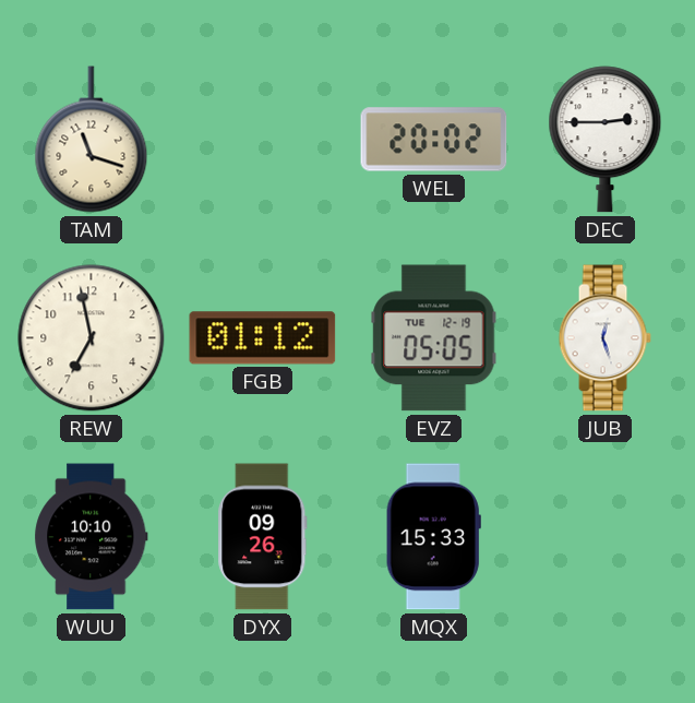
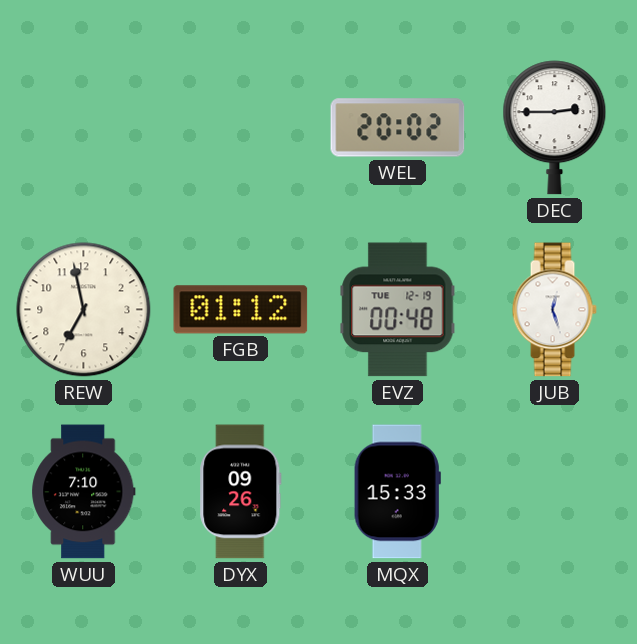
TAM: 11:18 -> none (92, 140)
EVZ: 05:05 -> 00:48 (398, 310)
WUU: 10:10 -> 7:10 (84, 492)
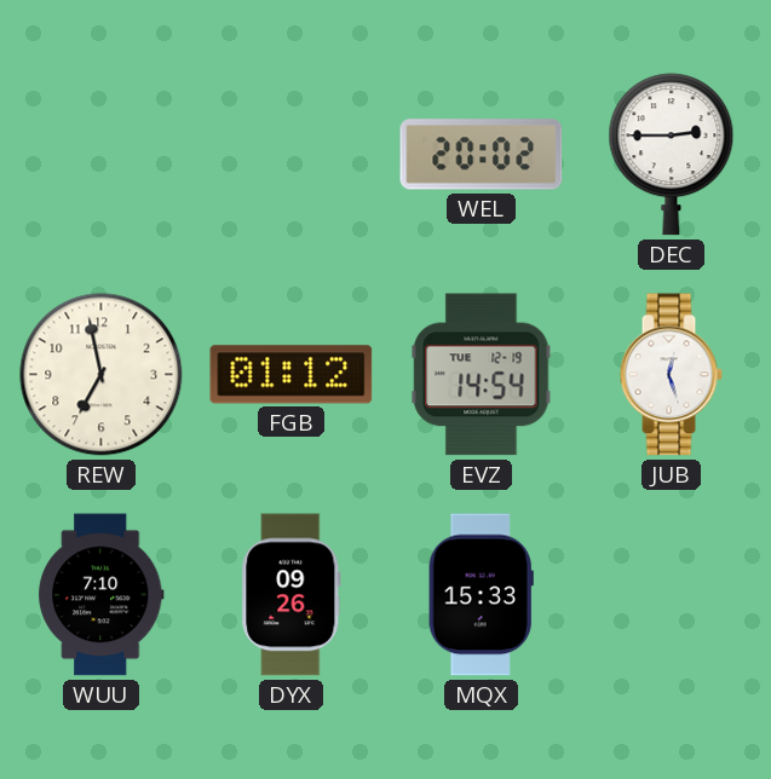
EVZ: 00:48 -> 14:54 (482, 375)
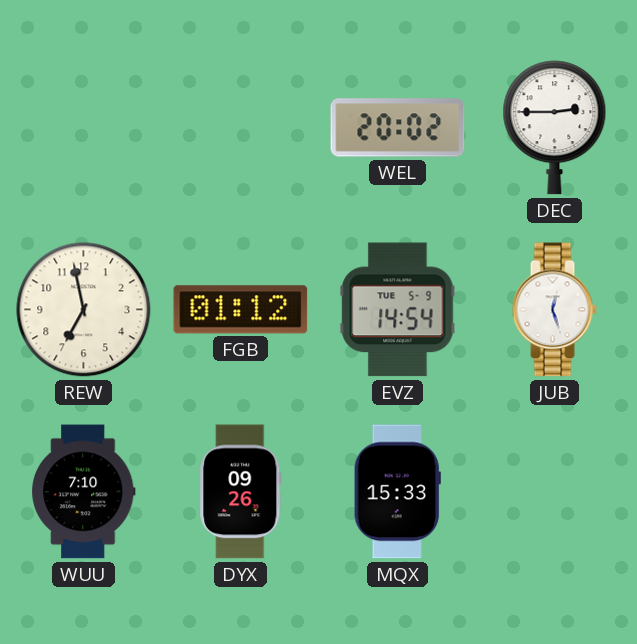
EVZ date: TUE 12-19 -> TUE 5-9 (398, 310)
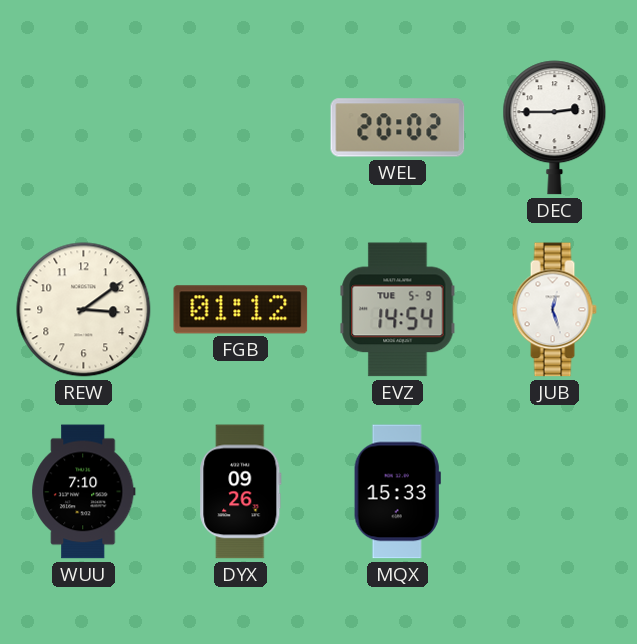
REW: 6:58 -> 3:09 (84, 310)
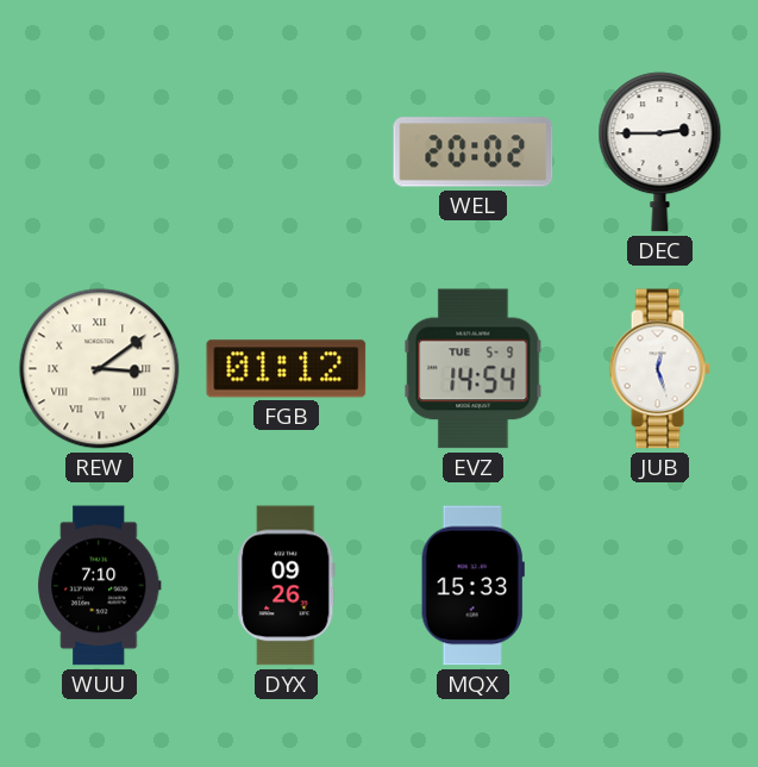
REW numerals: Arabic -> Roman (100, 369)
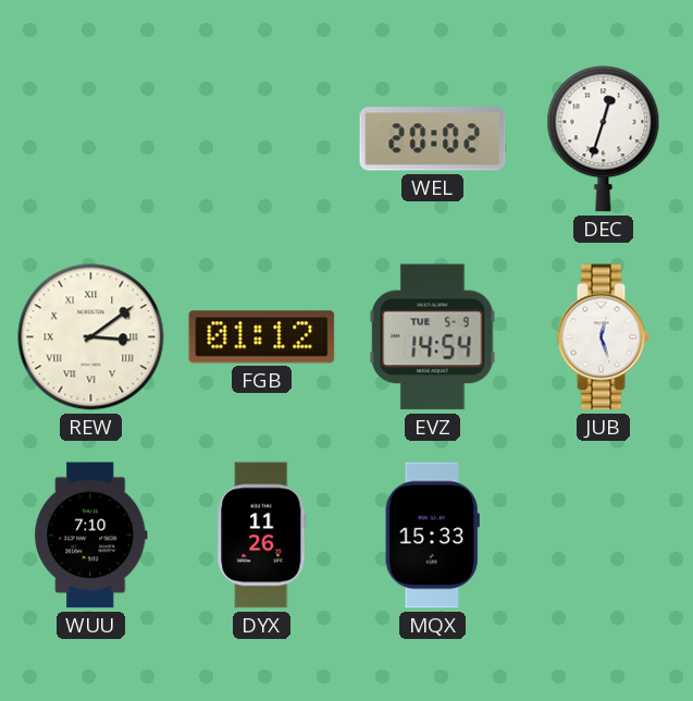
DEC: 2:45 -> 12:33 (604, 139)
DYX: 09:26 -> 11:26 (262, 536)
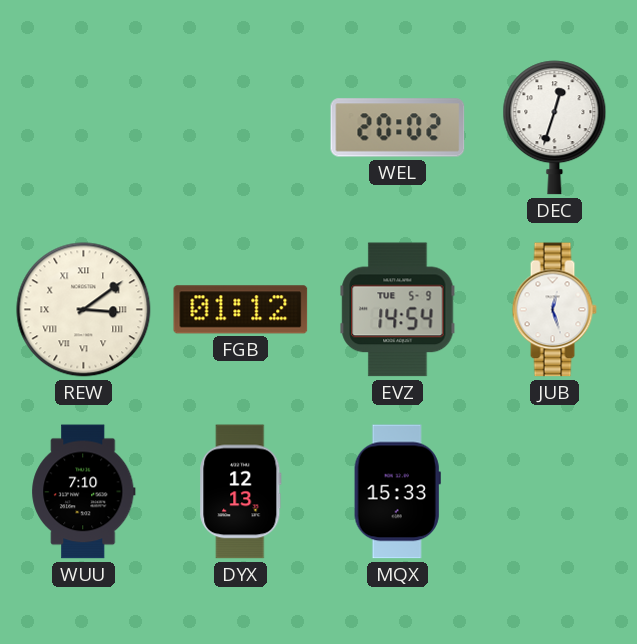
DYX: 11:26 -> 12:13 (241, 492)
